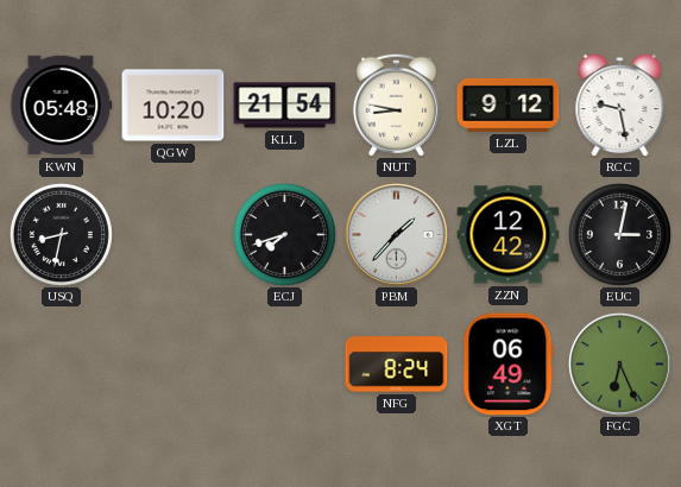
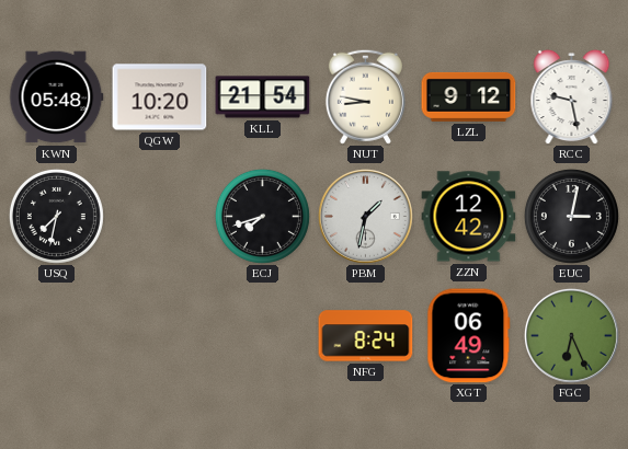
USQ: 8:32 -> 7:32 (56, 216)
PBM: 1:37 -> 1:32 (365, 216)
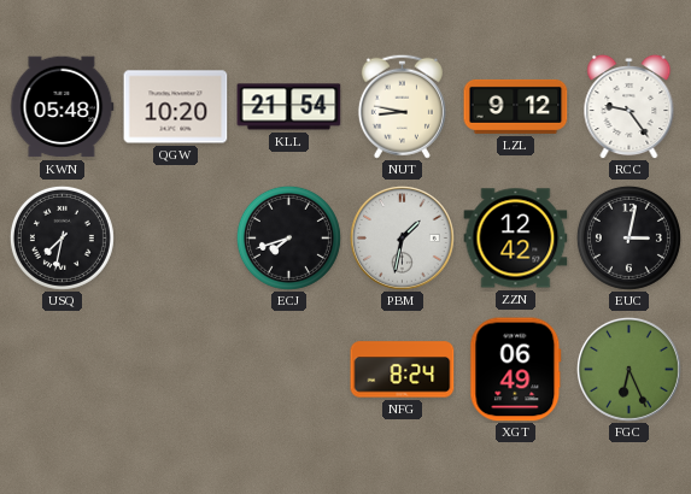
RCC: 9:28 -> 9:24 (629, 106)
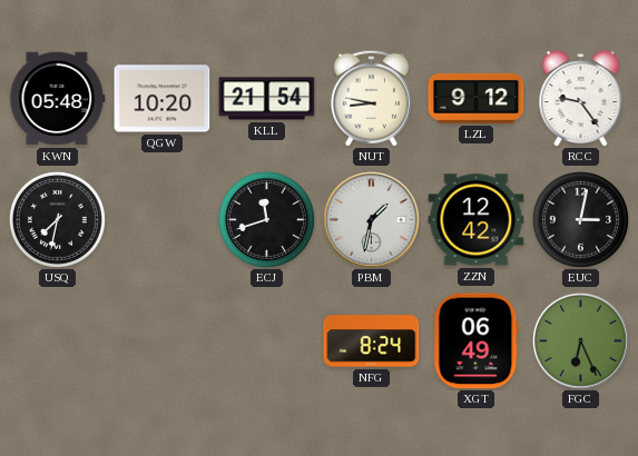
ECJ: 7:42 -> 11:42 (266, 219)
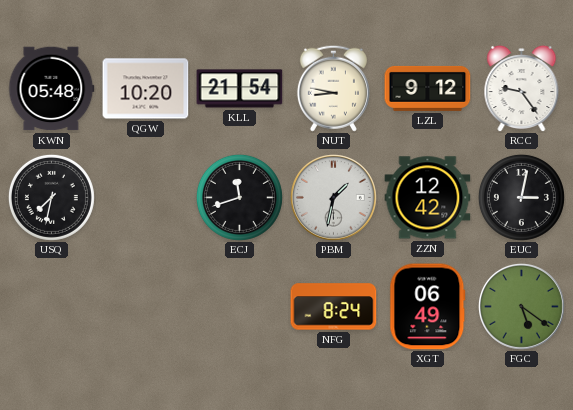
FGC: 6:26 -> 5:21 (521, 306)
